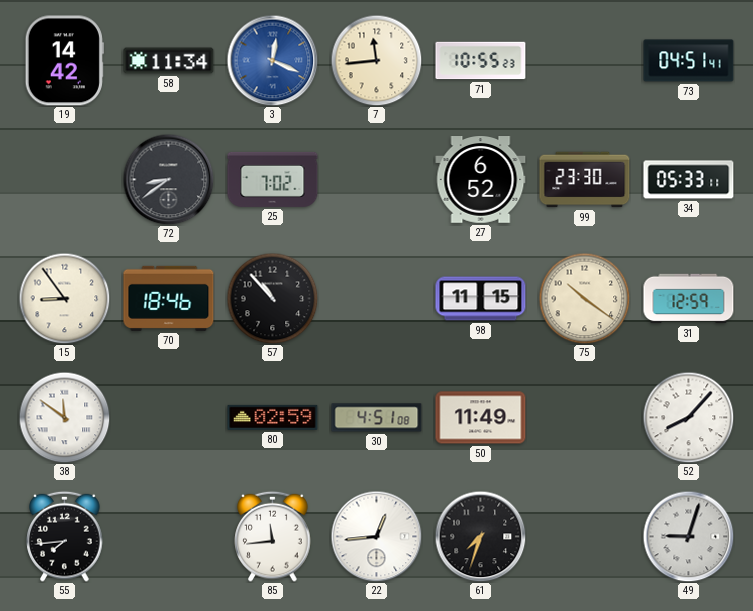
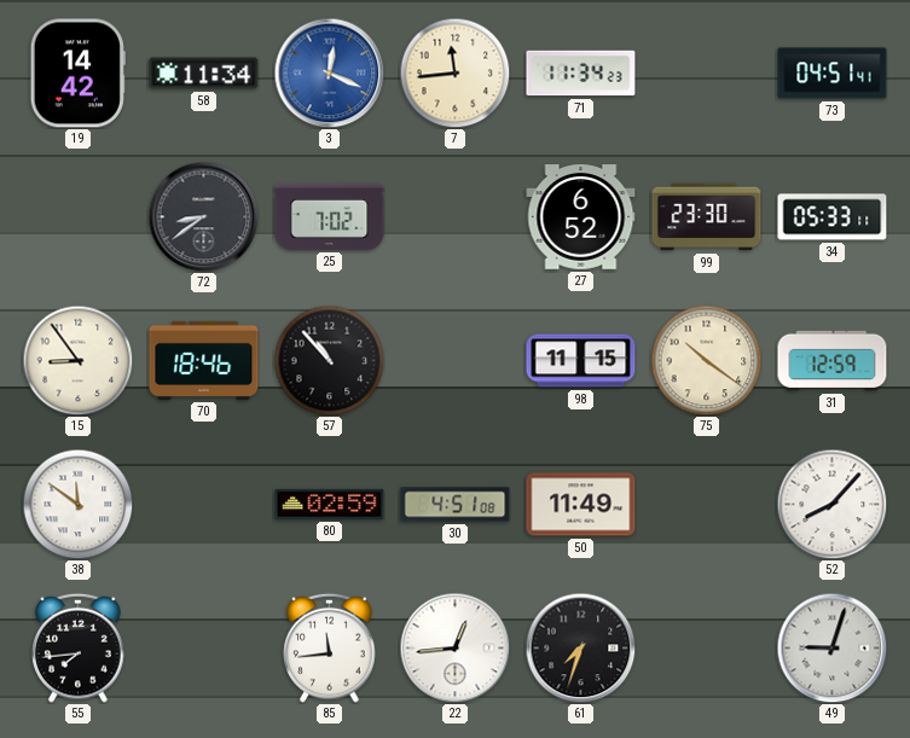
71: 10:55 -> 11:34 (581, 74)
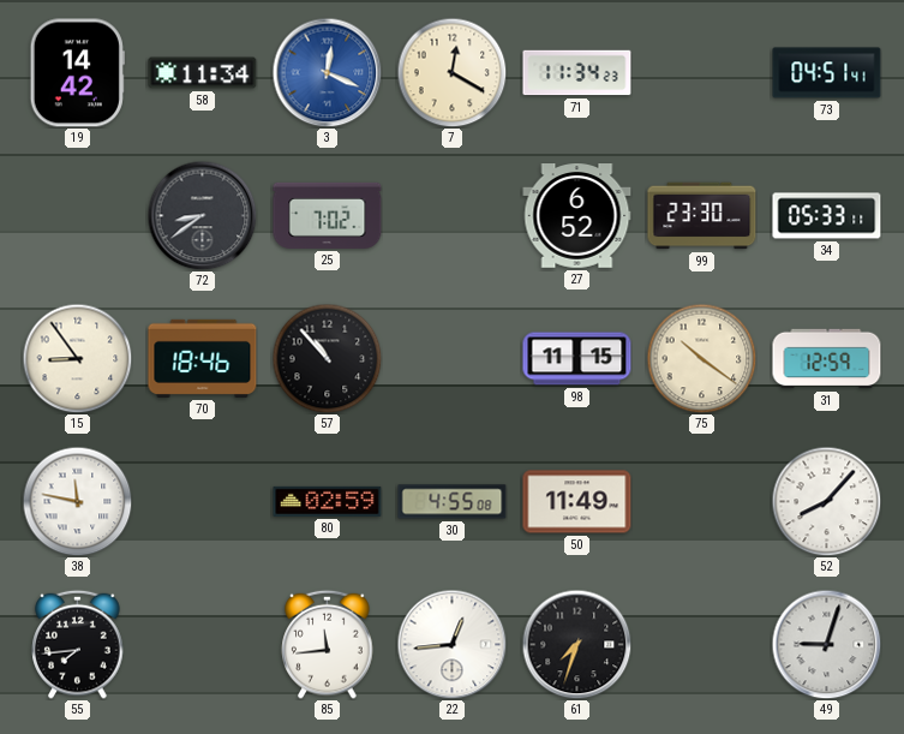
7: 11:44 -> 12:20 (451, 72)
38: 11:51 -> 11:47 (77, 501)
30: 4:51 -> 4:55 (453, 502)
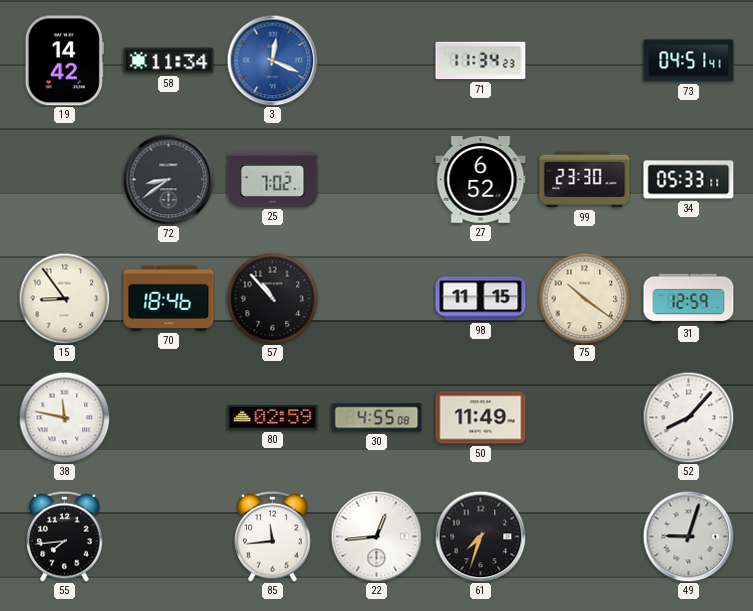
7: 12:20 -> none (451, 72)
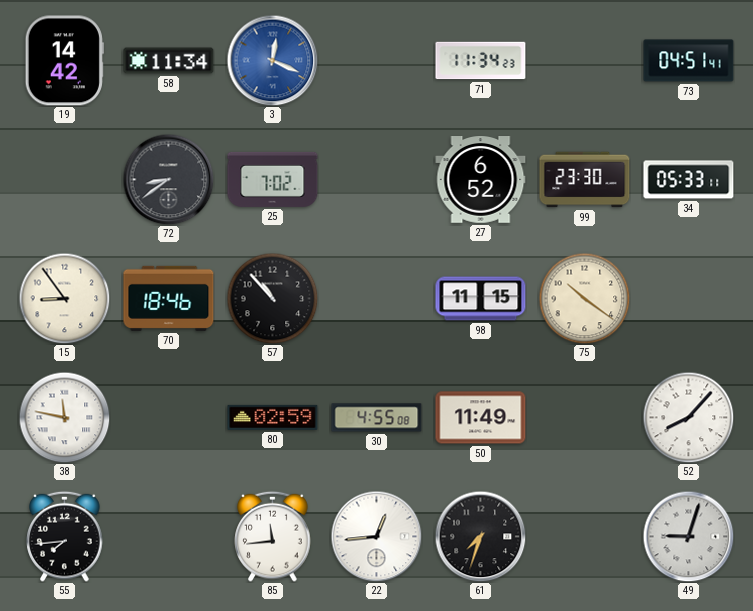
31: 12:59 -> none (689, 299)
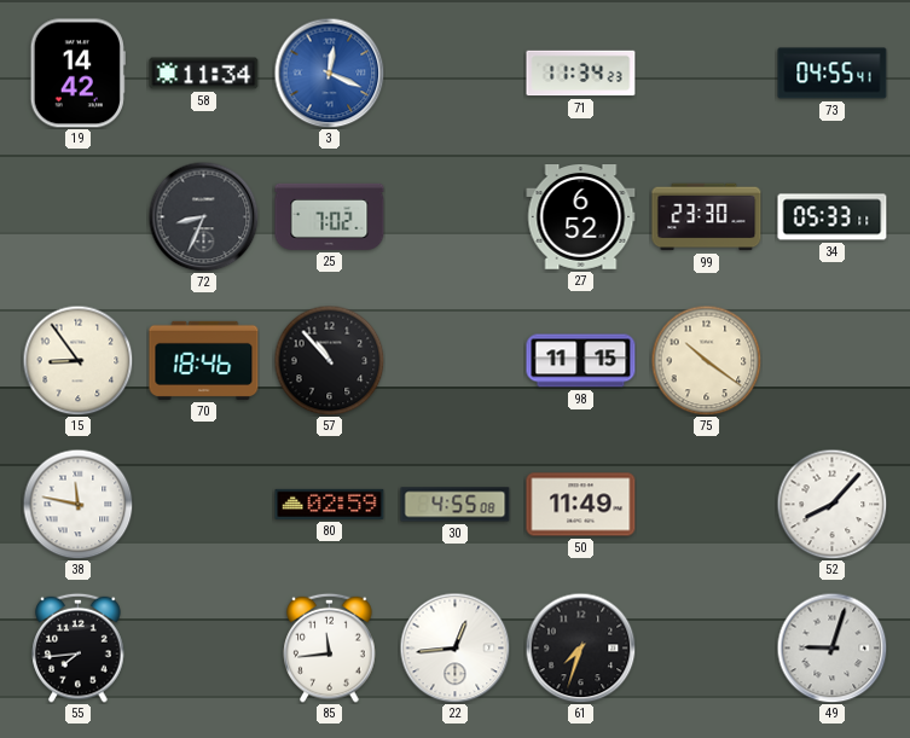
73: 04:51 -> 04:55 (833, 74)
72: 8:39 -> 8:34 (203, 216)
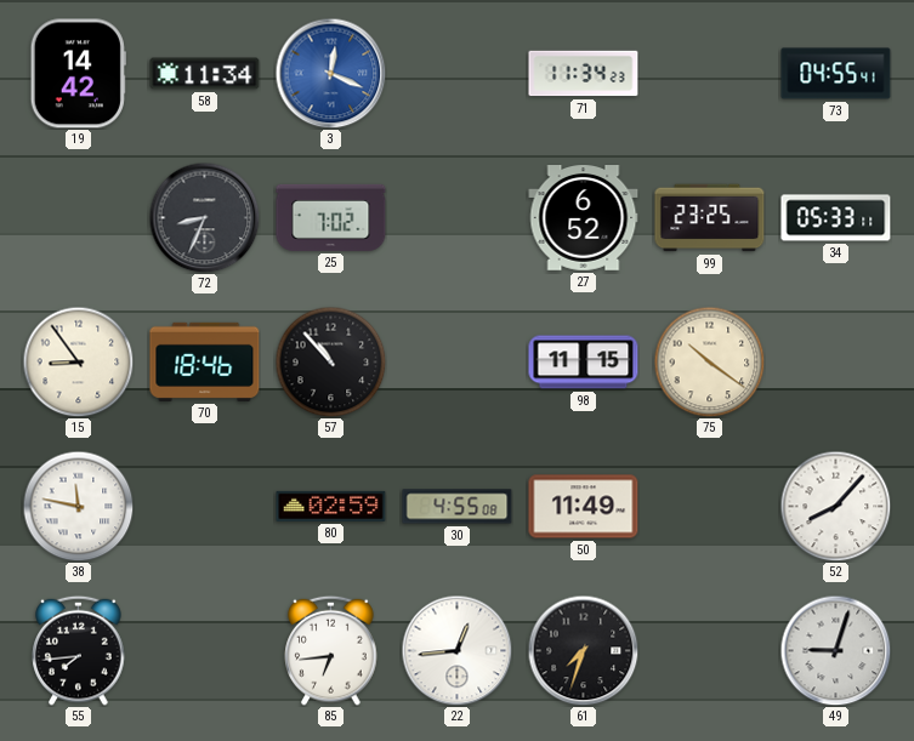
99: 23:30 -> 23:25 (710, 218)
85: 11:44 -> 6:44 (331, 650)
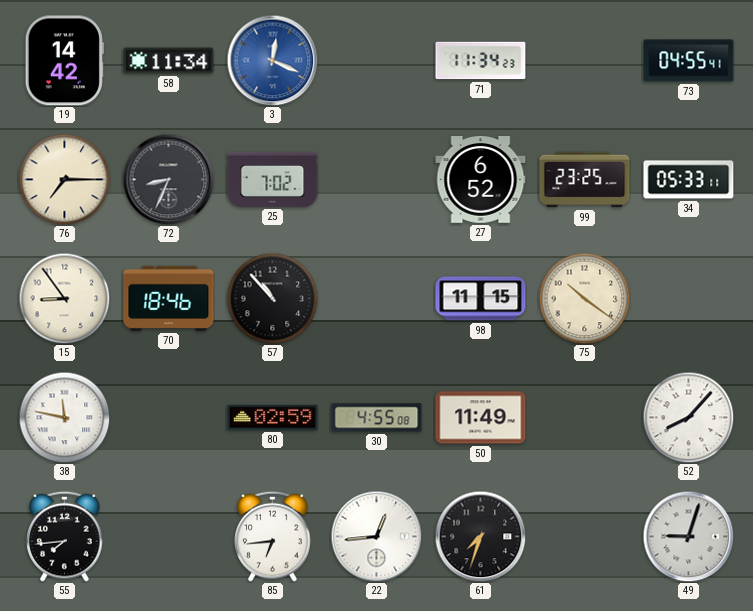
76: none -> 7:15 (64, 179)
